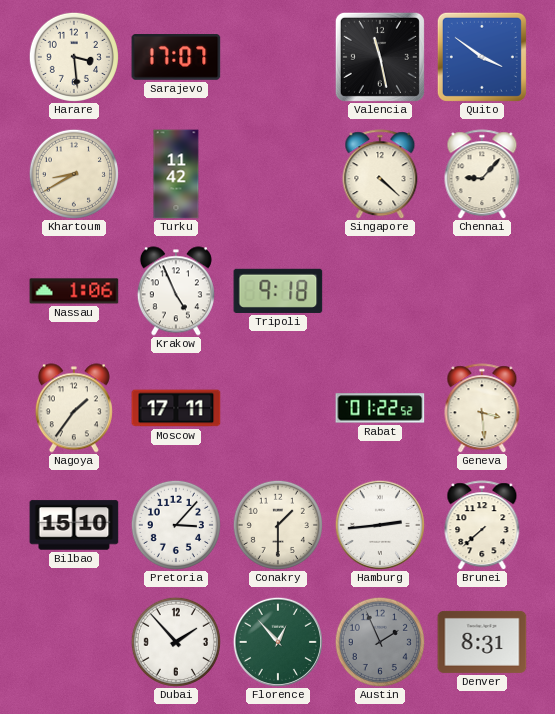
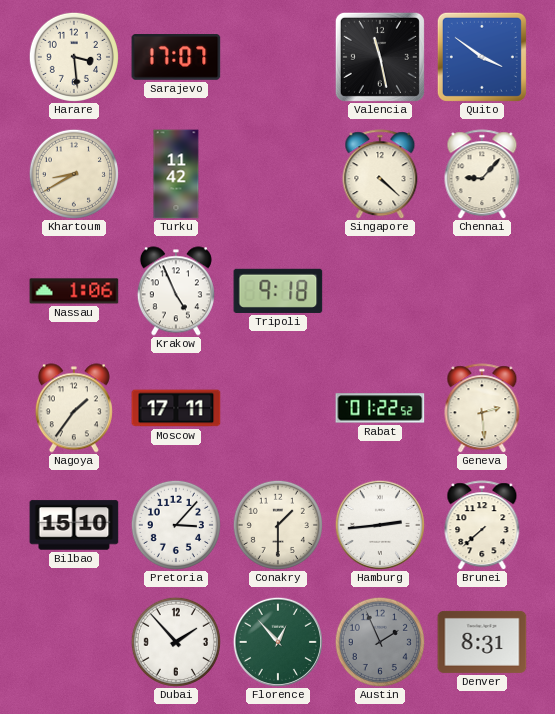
Geneva: 3:29 -> 2:29 (482, 408)
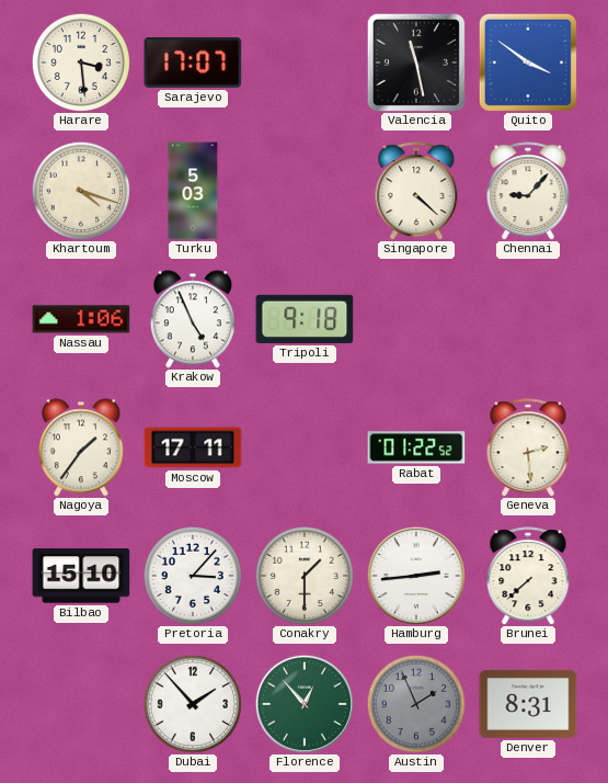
Khartoum: 8:40 -> 4:18 (81, 191)
Turku: 11:42 -> 5:03 (193, 191)
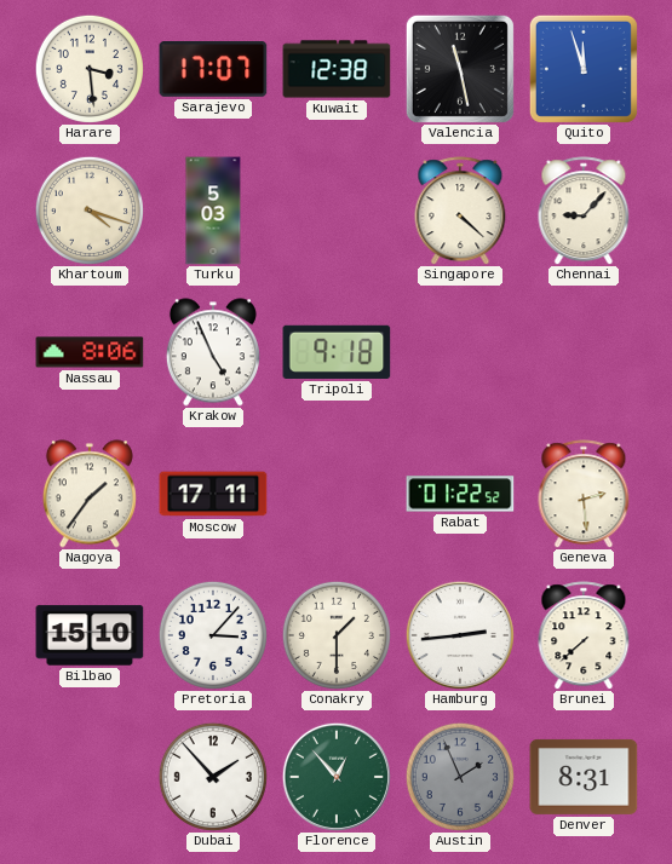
Kuwait: none -> 12:38 (337, 69)
Quito: 3:51 -> 11:57 (584, 69)
Nassau: 1:06 -> 8:06 (90, 352)
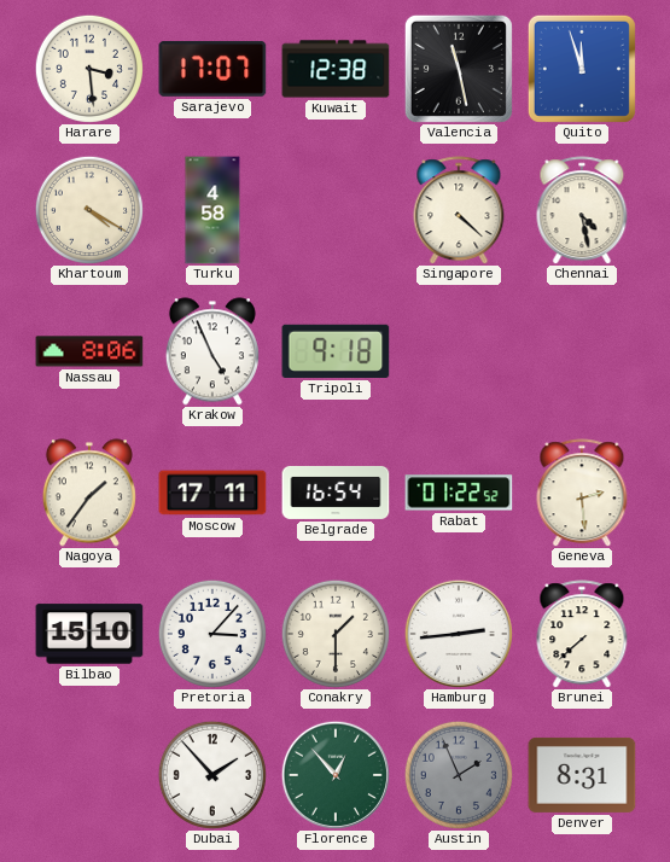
Khartoum: 4:18 -> 4:20 (89, 210)
Turku: 5:03 -> 4:58 (212, 210)
Chennai: 9:07 -> 4:28 (582, 210)
Belgrade: none -> 16:54 (336, 493)
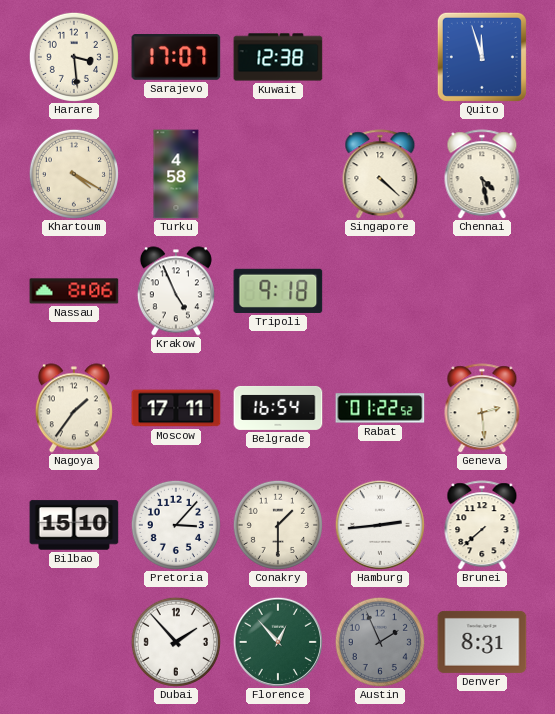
Valencia: 11:28 -> none (459, 69)
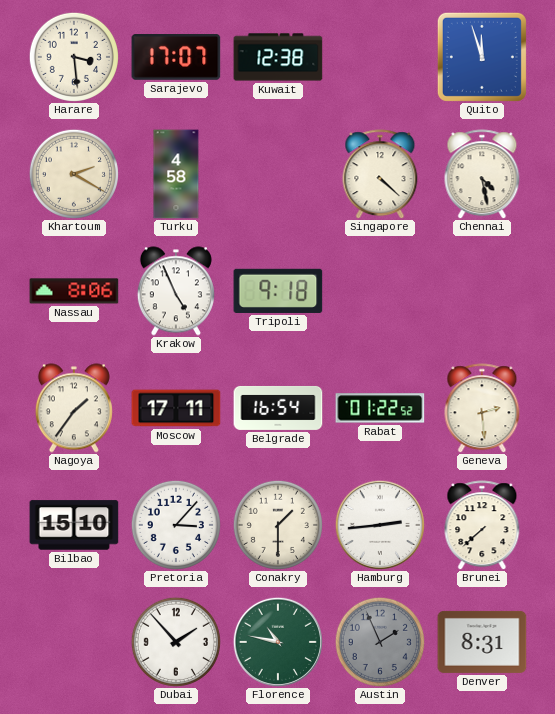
Khartoum: 4:20 -> 2:20 (74, 174)
Florence: 12:53 -> 10:47 (278, 642)
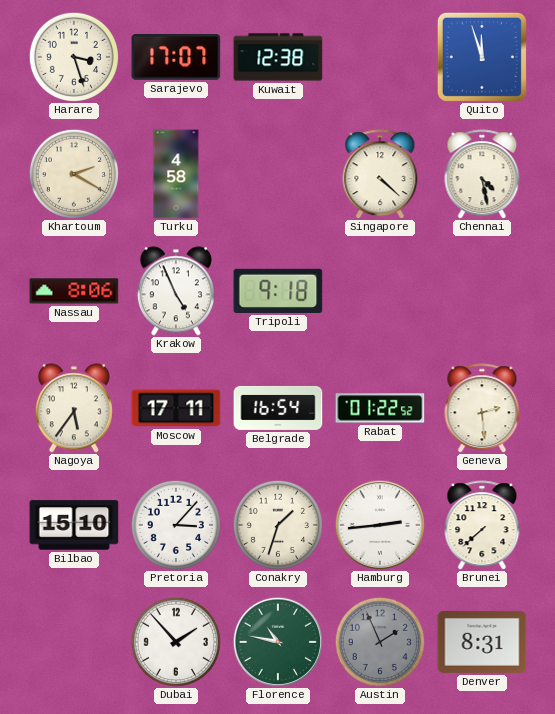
Harare: 3:29 -> 3:27 (74, 57)
Nagoya: 1:36 -> 5:36 (74, 408)
Conakry: 1:30 -> 1:33 (278, 525)
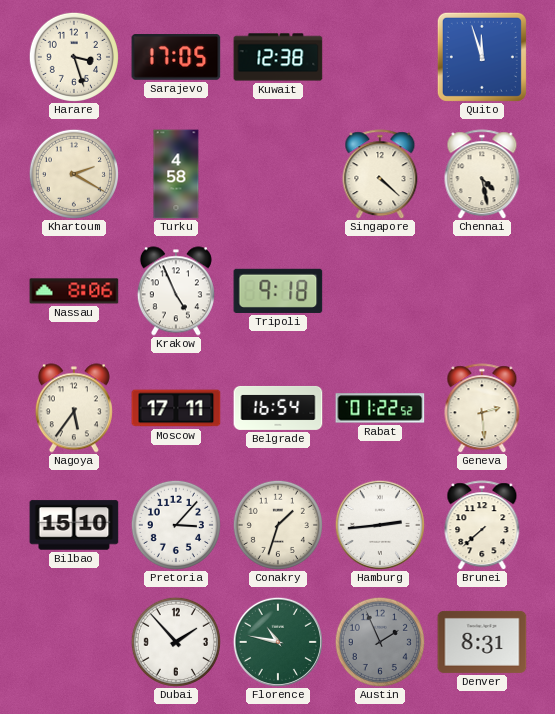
Sarajevo: 17:07 -> 17:05 (176, 58)
